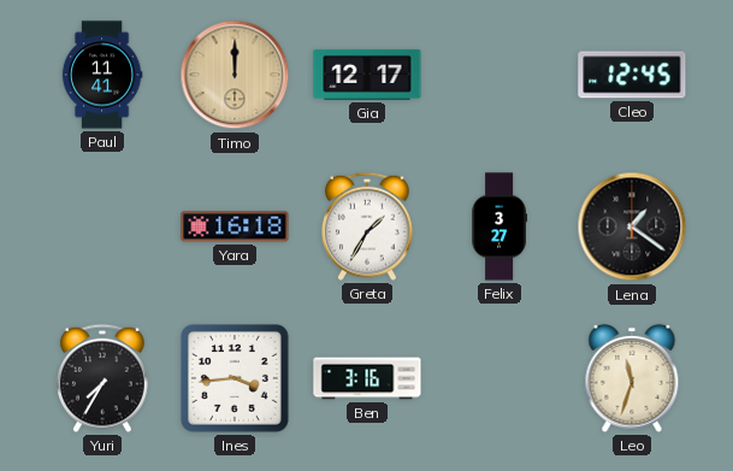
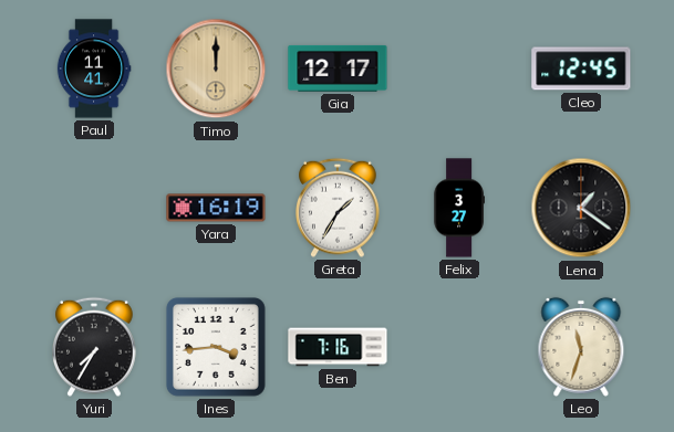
Yara: 16:18 -> 16:19 (216, 208)
Ben: 3:16 -> 7:16 (338, 347)
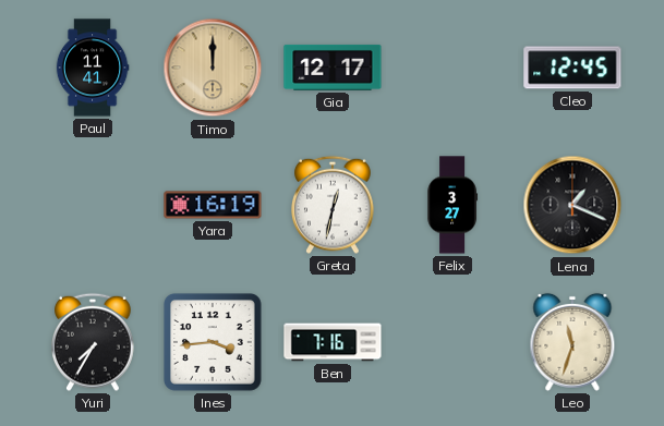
Greta: 1:35 -> 12:32 (334, 205)
Lena: 1:21 -> 1:19 (572, 205)
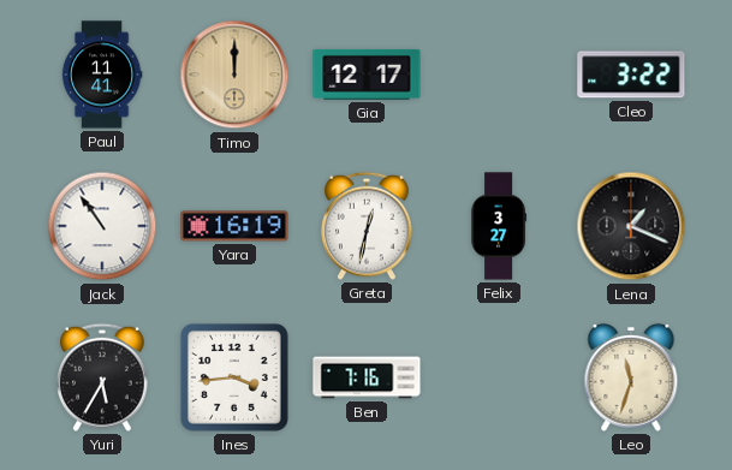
Cleo: 12:45 -> 3:22 (631, 75)
Jack: none -> 10:54 (102, 226)
Yuri: 7:35 -> 5:35 (103, 377)
